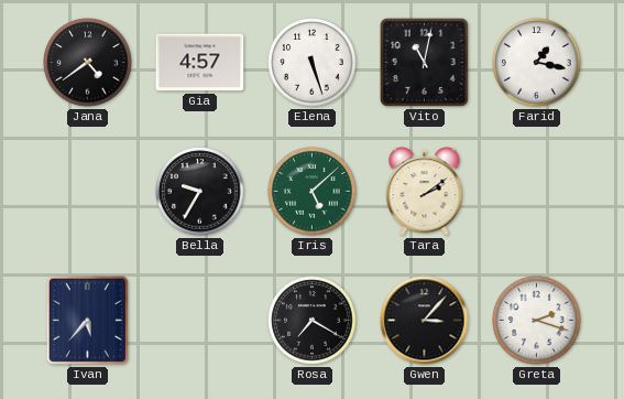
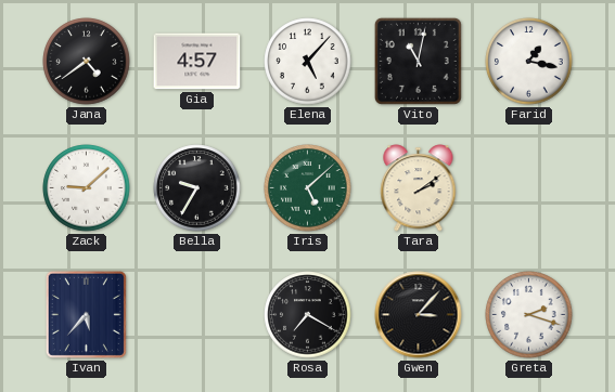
Elena: 5:27 -> 5:07 (308, 62)
Zack: none -> 9:08 (87, 188)
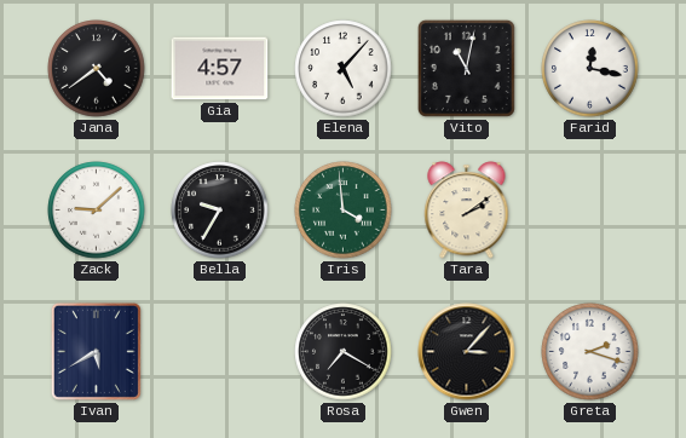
Farid: 1:17 -> 12:17 (590, 69)
Iris: 5:08 -> 3:59 (344, 211)
Ivan: 5:37 -> 5:40 (96, 351)
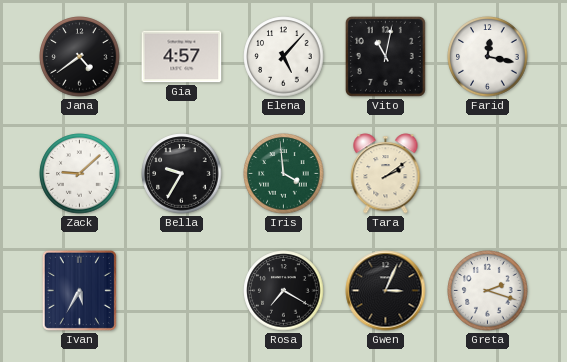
Ivan: 5:40 -> 5:35 (79, 290)
Gwen: 3:07 -> 3:04 (386, 291)
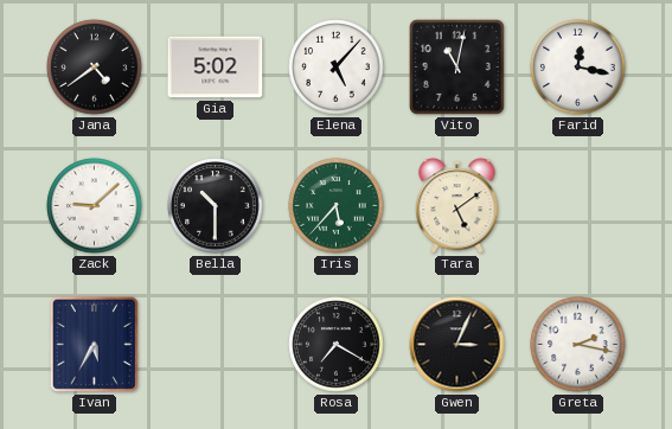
Gia: 4:57 -> 5:02 (216, 68)
Bella: 9:35 -> 10:30 (216, 206)
Iris: 3:59 -> 5:37 (337, 206)
Tara: 2:09 -> 5:09 (457, 206)
Greta: 2:18 -> 2:17 (578, 345)
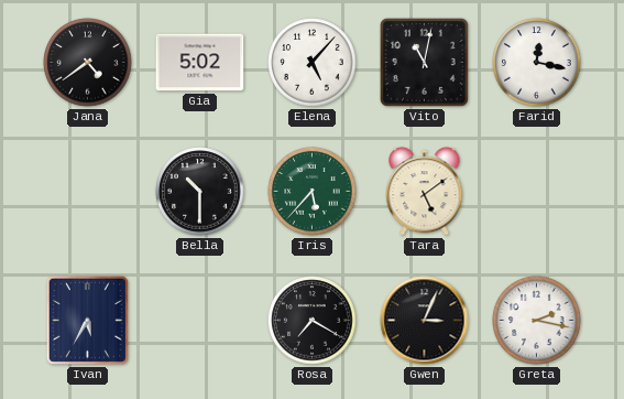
Zack: 9:08 -> none (95, 206)
